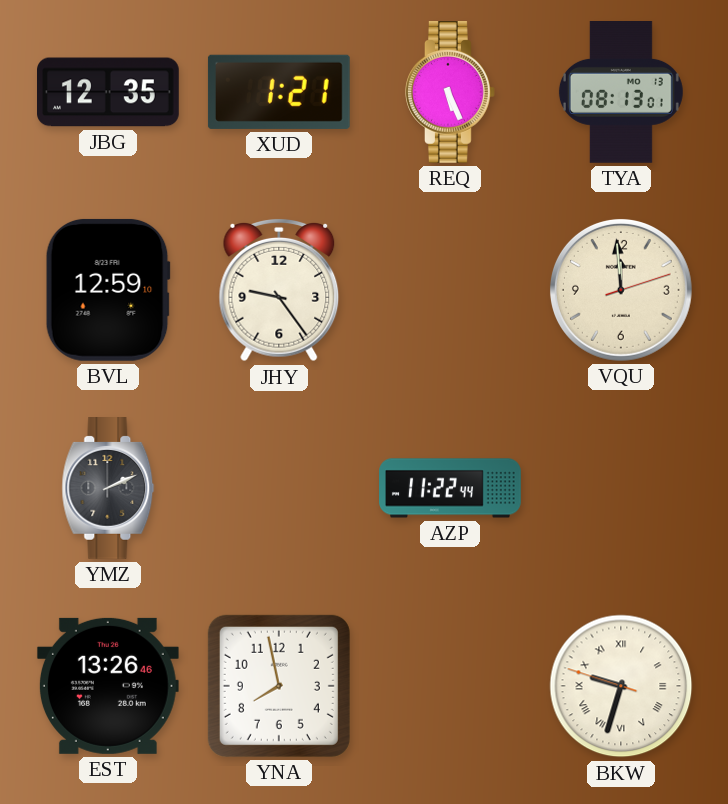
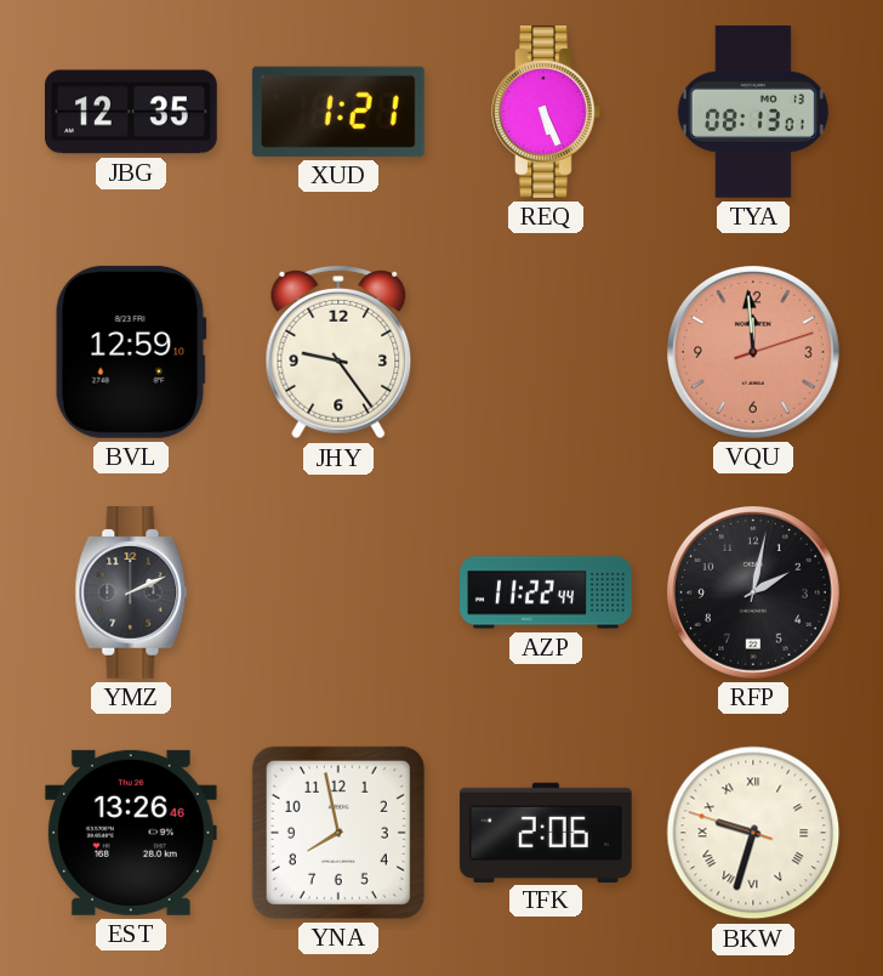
VQU dial: cream -> salmon (753, 352)
RFP: none -> 2:02 (753, 592)
TFK: none -> 2:06 (546, 832)
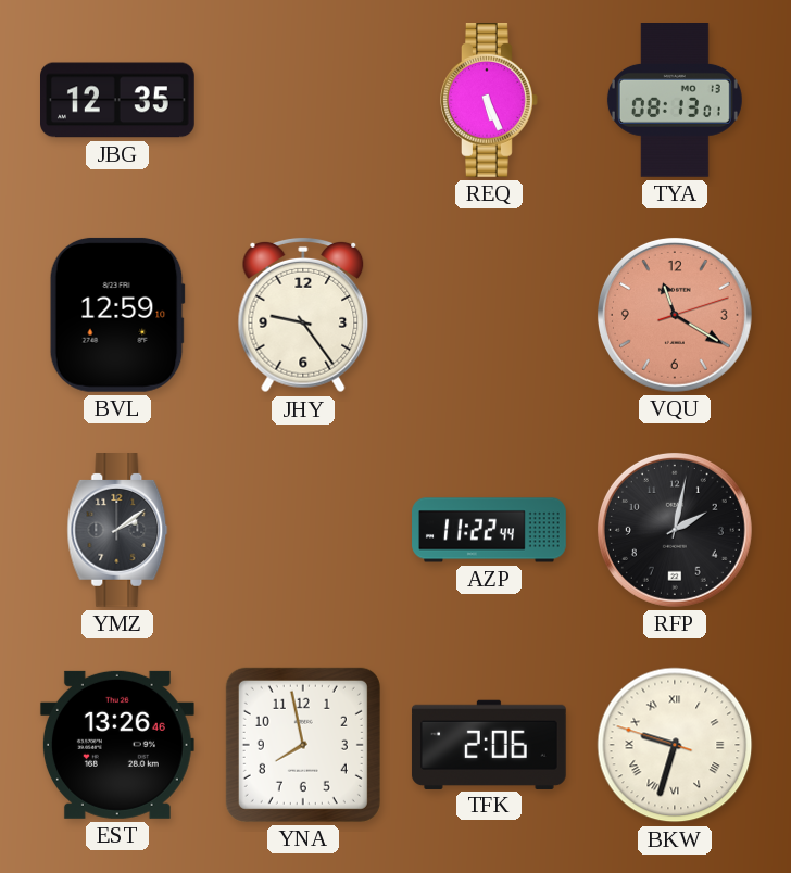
XUD: 1:21 -> none (338, 112)
VQU: 11:59 -> 11:20 (675, 315)
YMZ: 2:11 -> 2:09 (117, 531)
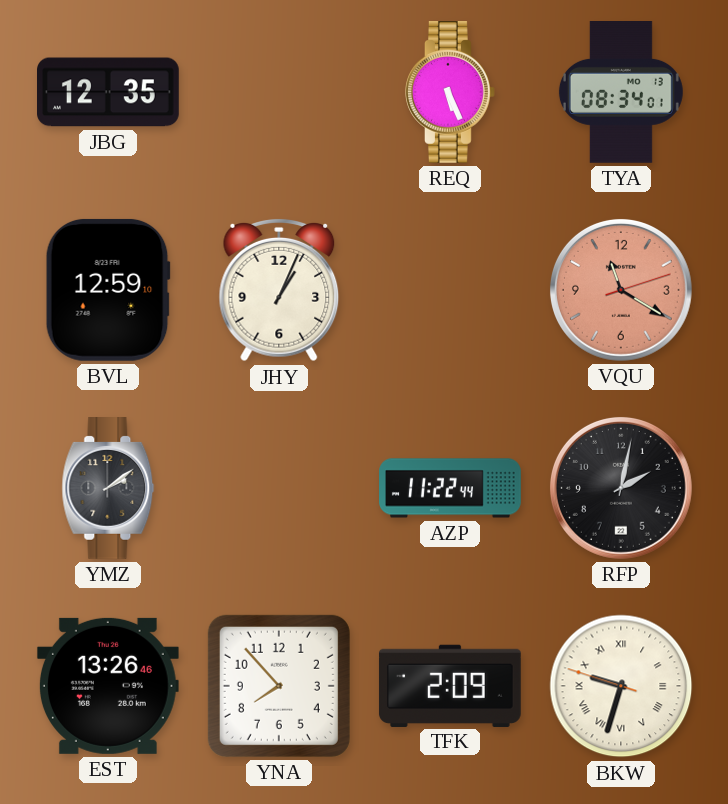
TYA: 08:13 -> 08:34 (621, 93)
JHY: 9:24 -> 1:04 (279, 290)
YNA: 7:58 -> 7:53 (279, 686)
TFK: 2:06 -> 2:09 (450, 685)
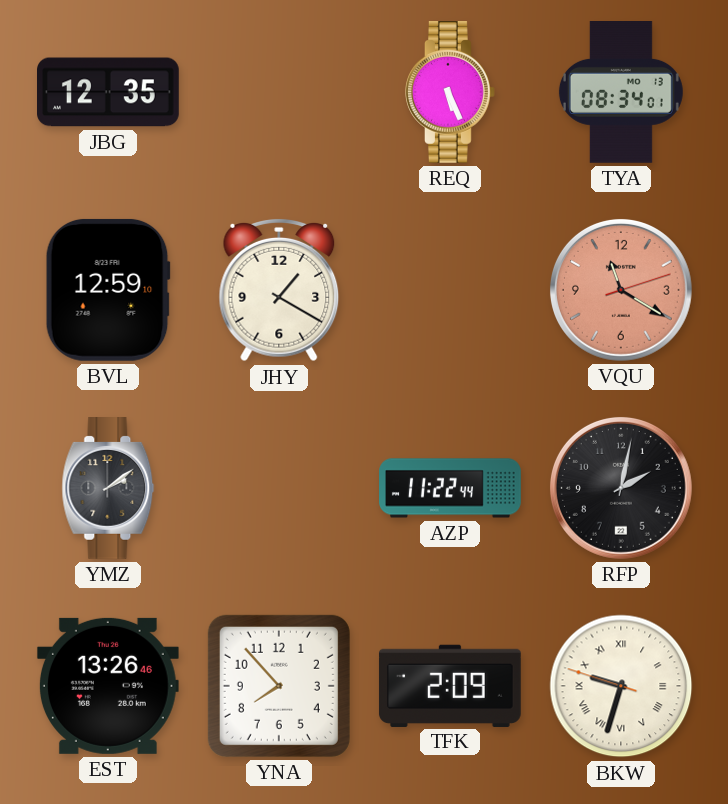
JHY: 1:04 -> 1:20 (279, 290)
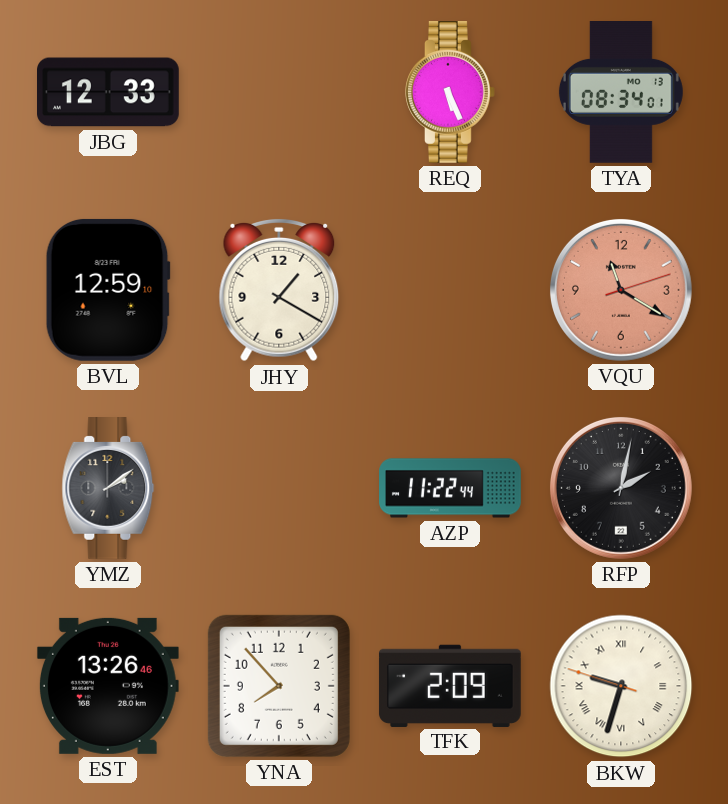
JBG: 12:35 -> 12:33 (109, 92)
